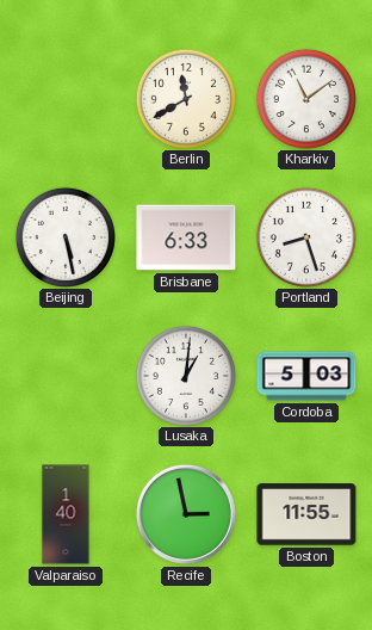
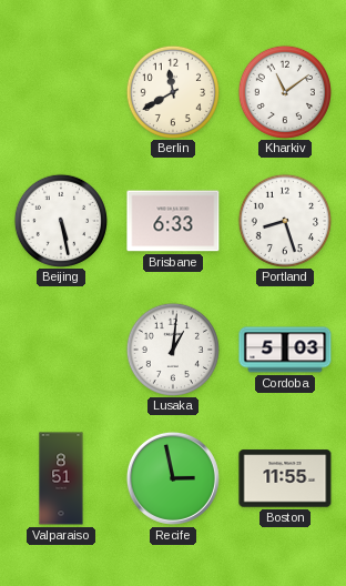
Valparaiso: 1:40 -> 8:51 (61, 478)
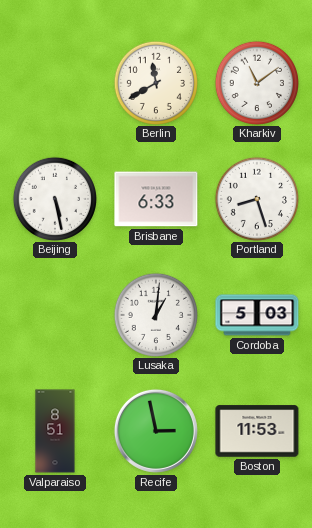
Boston: 11:55 -> 11:53 (257, 431)
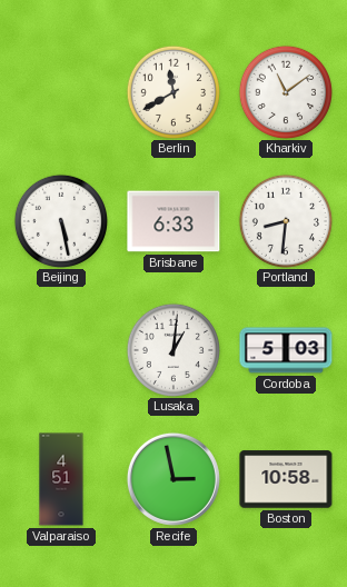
Portland: 8:27 -> 8:31 (285, 220)
Valparaiso: 8:51 -> 4:51 (61, 479)
Boston: 11:53 -> 10:58 (286, 479)
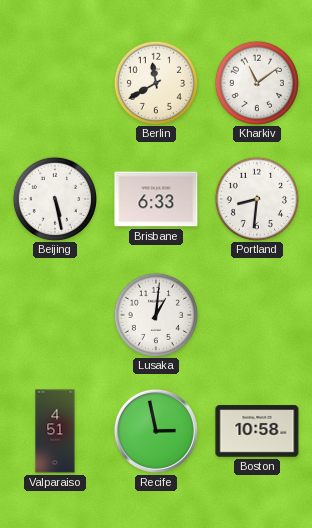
Cordoba: 5:03 -> none (286, 350)
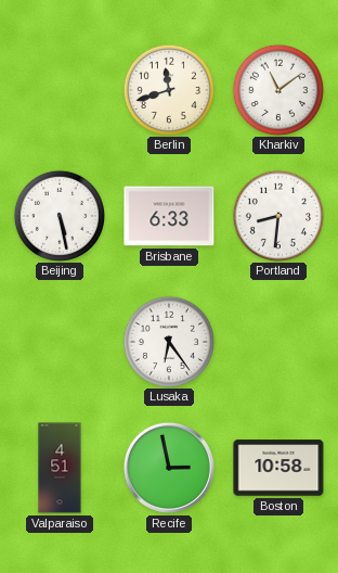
Berlin: 11:40 -> 11:42 (168, 89)
Lusaka: 1:01 -> 6:24 (168, 341)
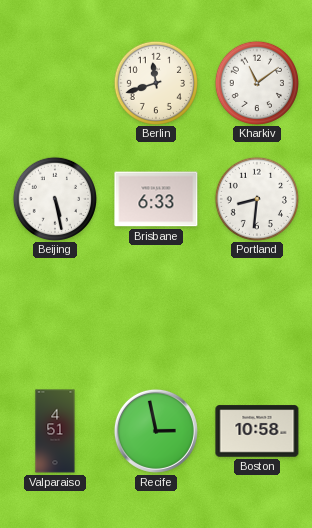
Lusaka: 6:24 -> none (168, 341)
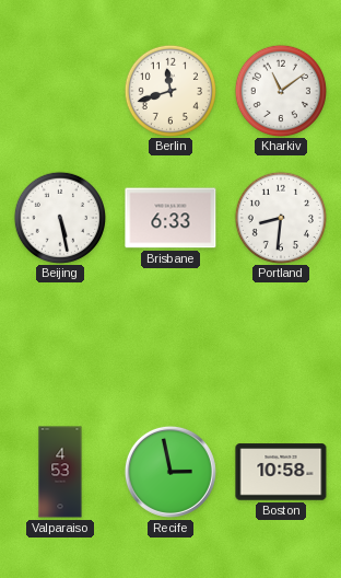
Valparaiso: 4:51 -> 4:53 (60, 472)
